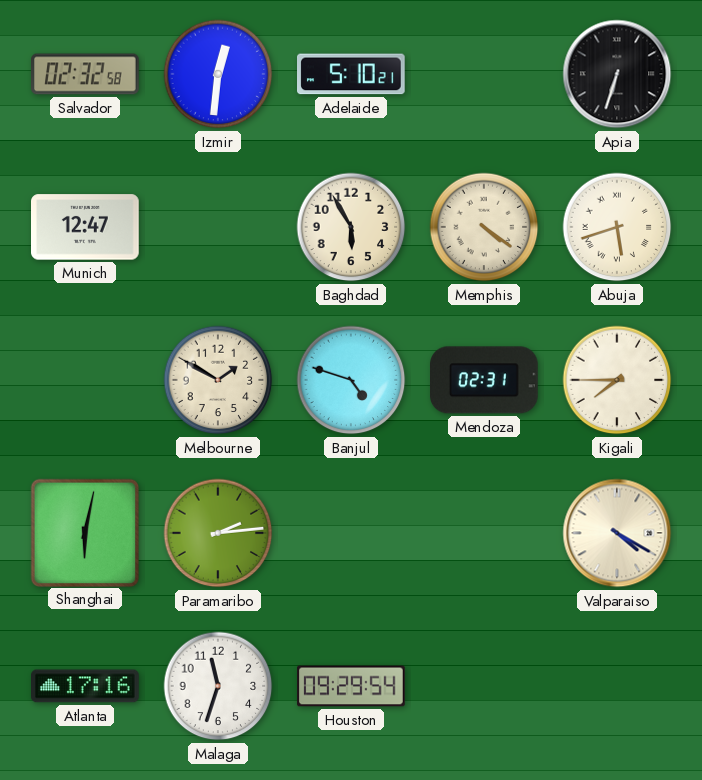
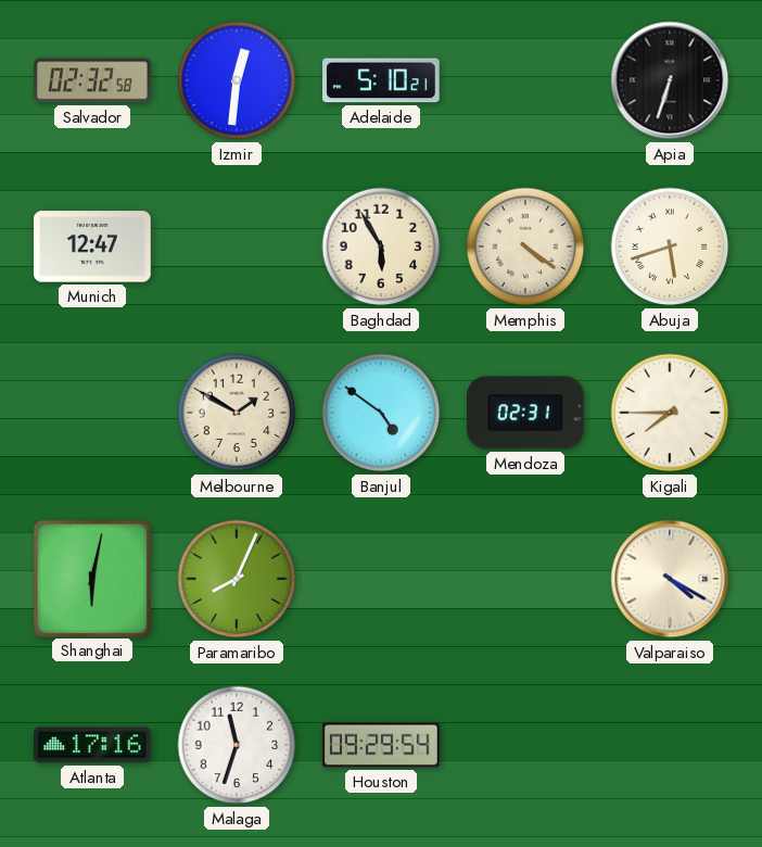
Banjul: 4:48 -> 4:51 (381, 413)
Paramaribo: 2:14 -> 8:04 (237, 579)
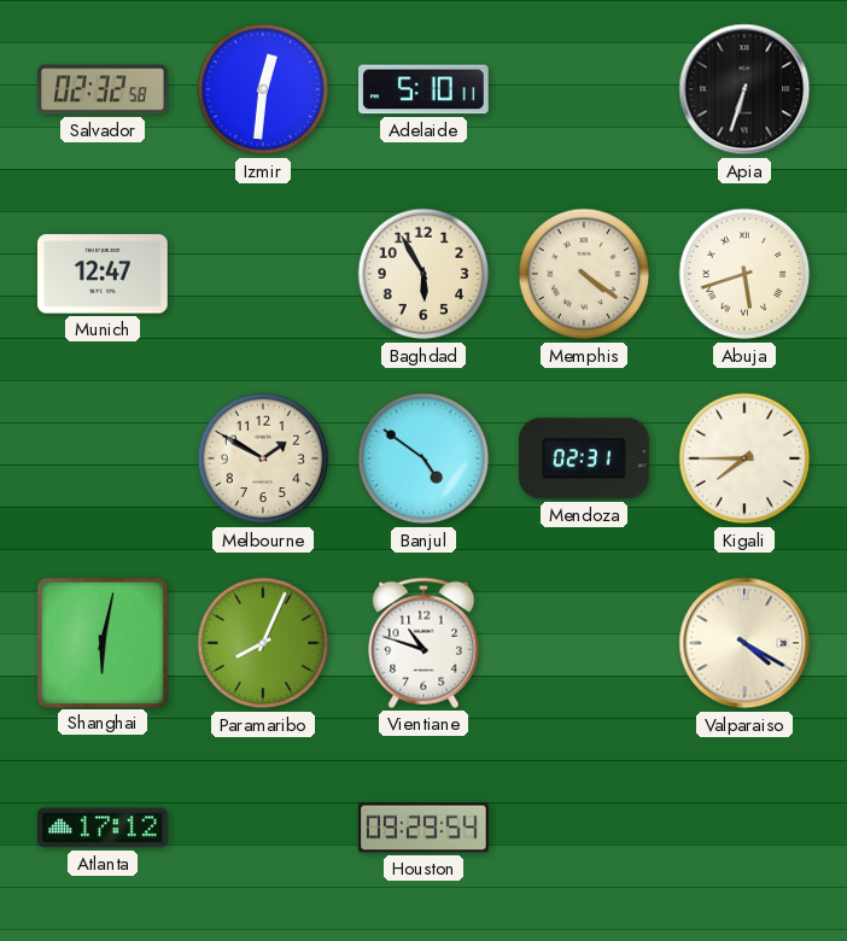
Adelaide: 5:10:21 -> 5:10:11 (425, 89)
Vientiane: none -> 10:48 (423, 643)
Atlanta: 17:16 -> 17:12 (104, 828)
Malaga: 11:33 -> none (237, 745)
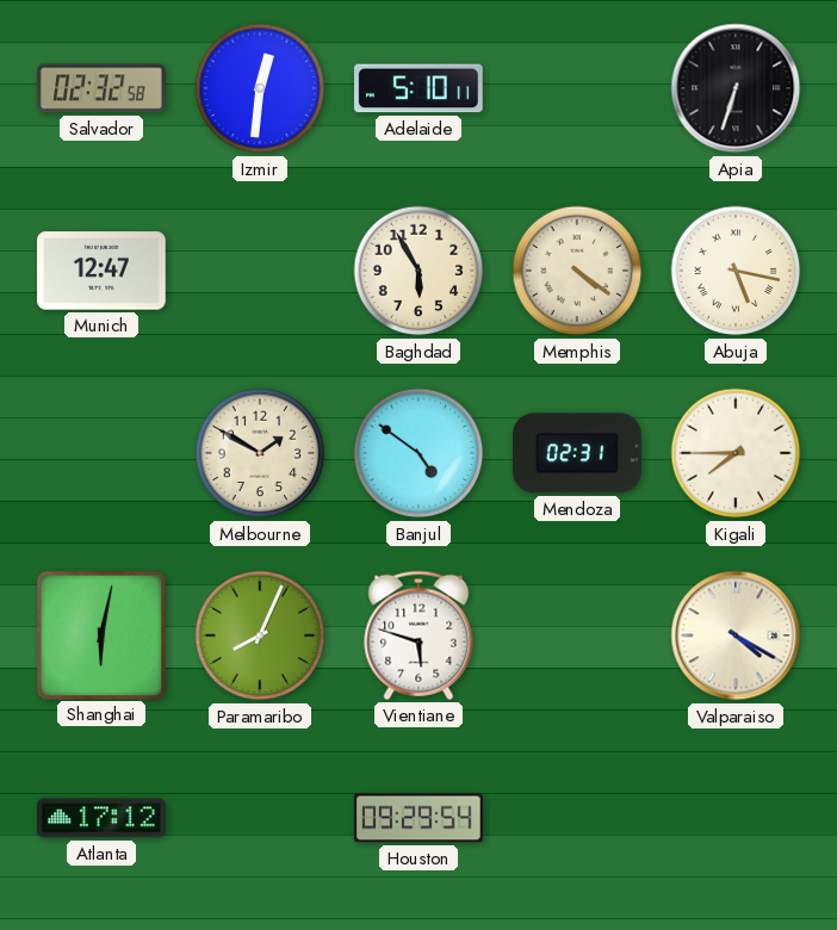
Abuja: 5:42 -> 5:17 (736, 271)
Vientiane: 10:48 -> 5:48 (418, 635)
